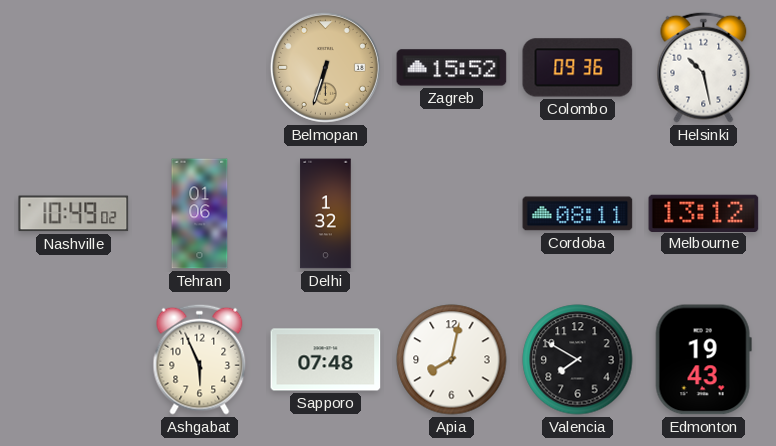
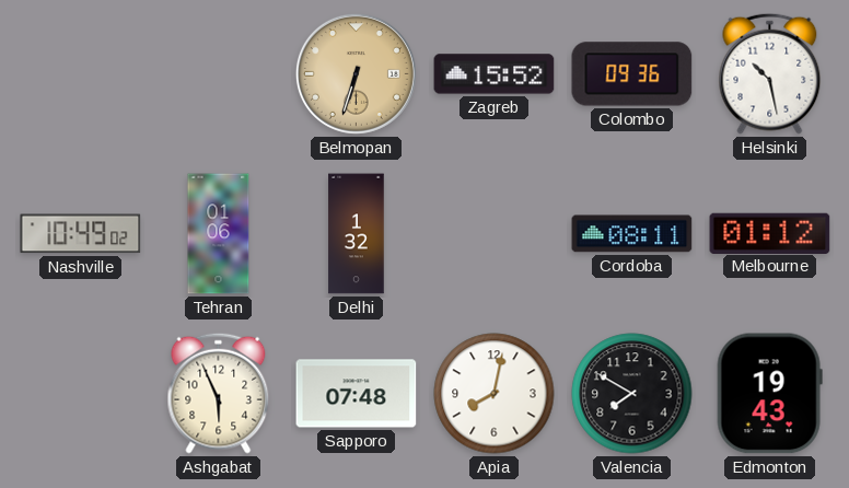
Melbourne: 13:12 -> 01:12 (770, 233)
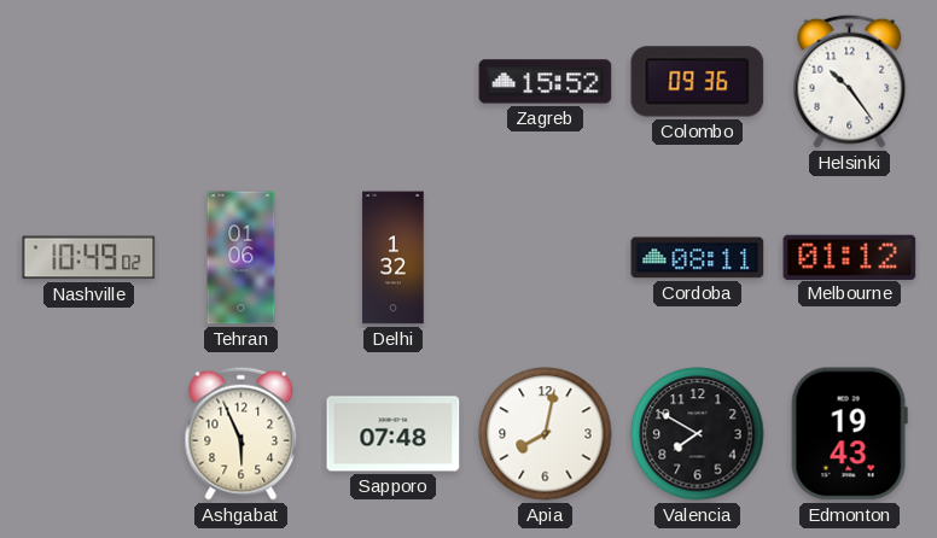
Belmopan: 6:33 -> none (356, 73)
Helsinki: 10:28 -> 10:24 (850, 81)
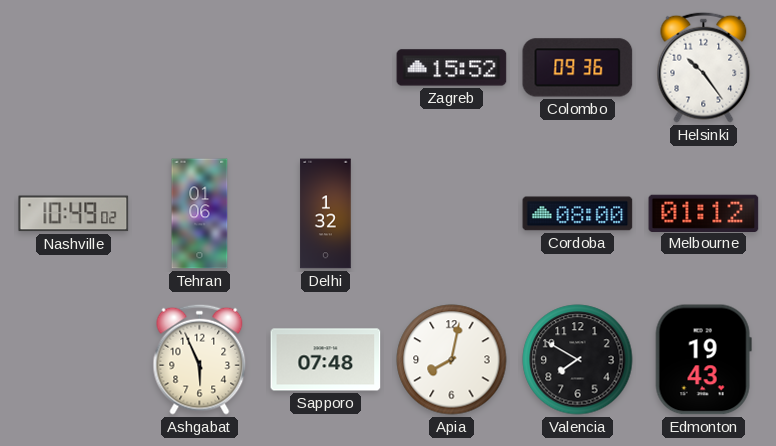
Cordoba: 08:11 -> 08:00 (578, 214)
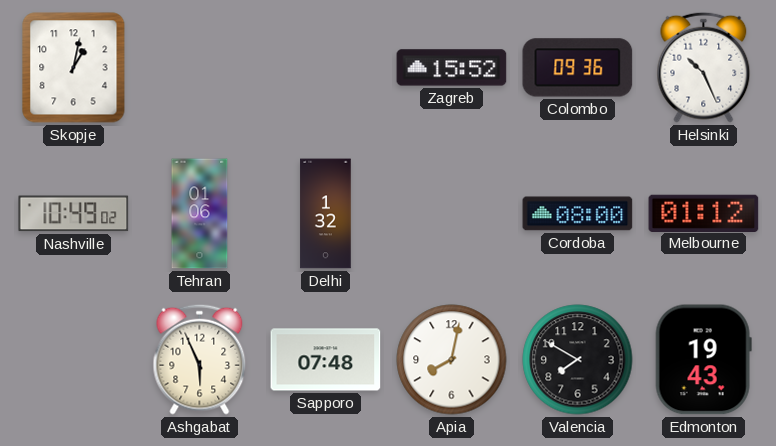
Skopje: none -> 1:02 (74, 68)
Helsinki: 10:24 -> 10:26 (704, 67)
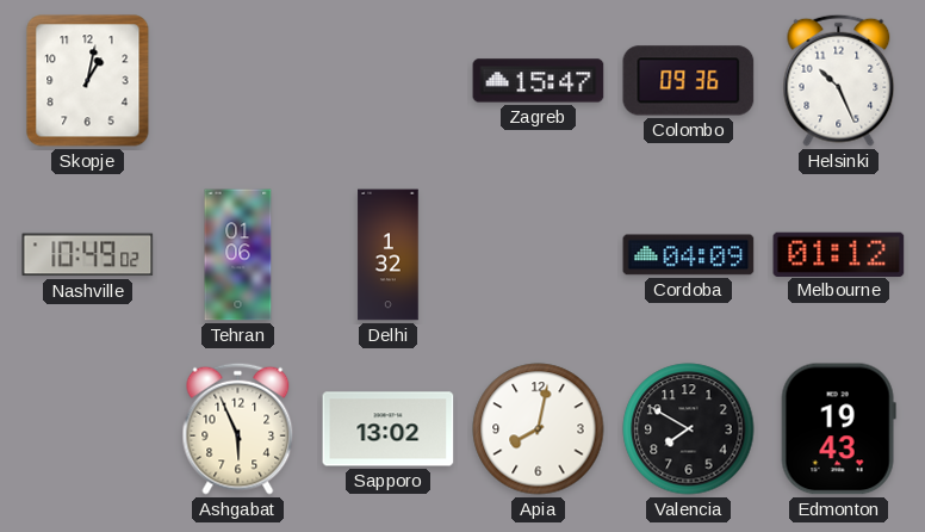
Zagreb: 15:52 -> 15:47 (539, 81)
Cordoba: 08:00 -> 04:09 (689, 255)
Sapporo: 07:48 -> 13:02 (389, 429)
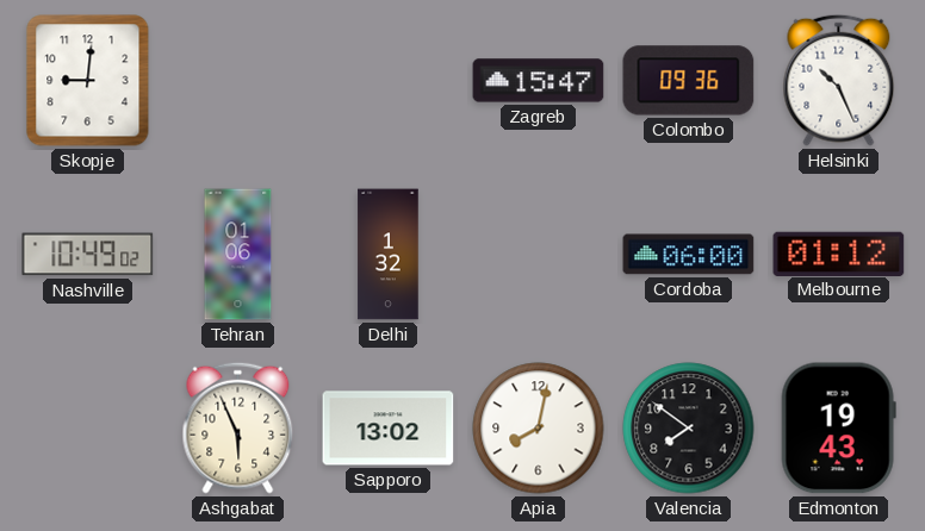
Skopje: 1:02 -> 9:01 (88, 81)
Cordoba: 04:09 -> 06:00 (689, 255)
Valencia: 7:50 -> 7:51 (689, 429)
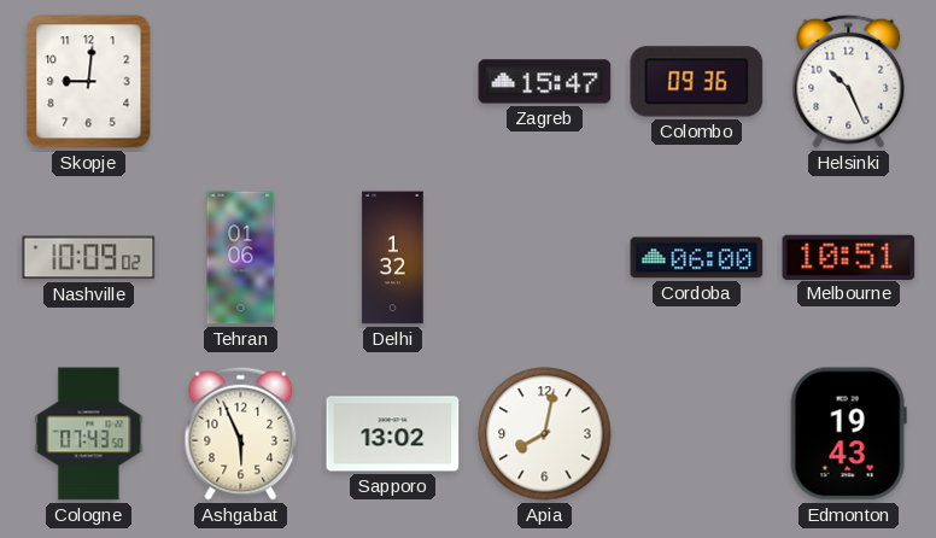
Nashville: 10:49 -> 10:09 (89, 258)
Melbourne: 01:12 -> 10:51 (849, 257)
Cologne: none -> 07:43 (89, 434)
Valencia: 7:51 -> none (689, 429)
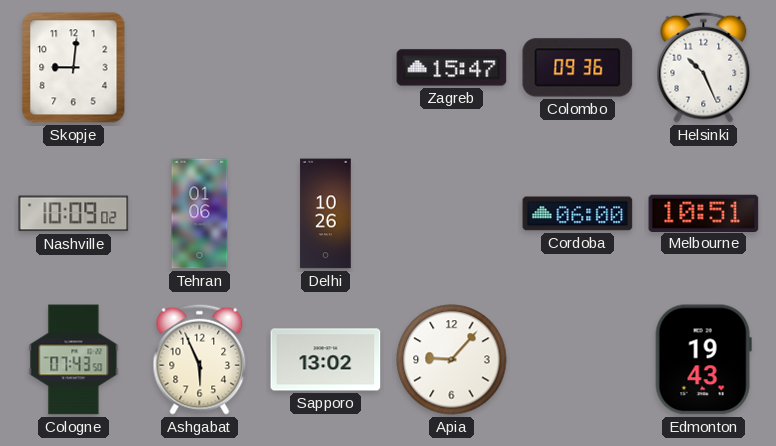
Delhi: 1:32 -> 10:26 (326, 214)
Apia: 8:02 -> 9:07 (452, 360)
